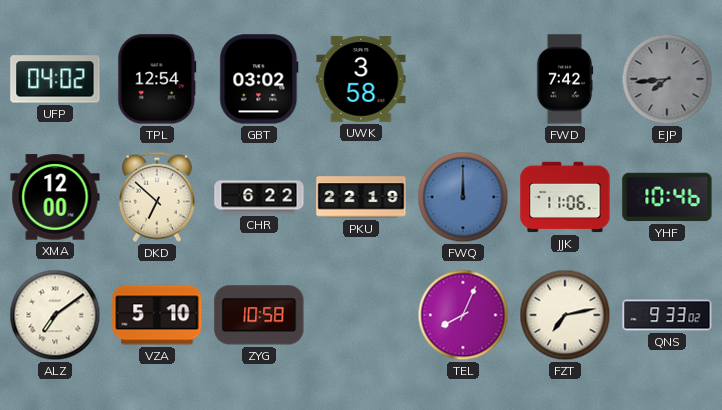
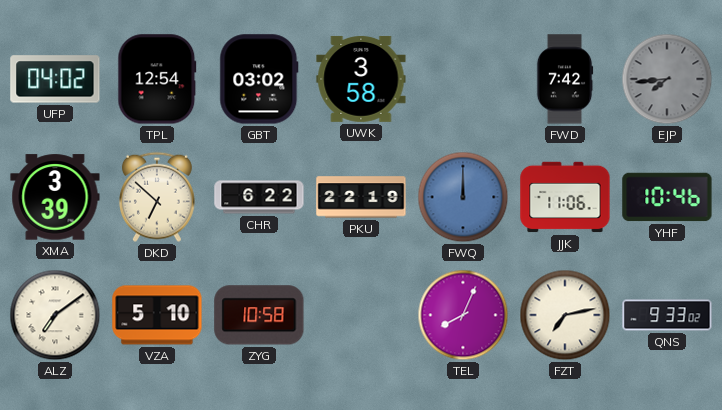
XMA: 12:00 -> 3:39 (55, 197)
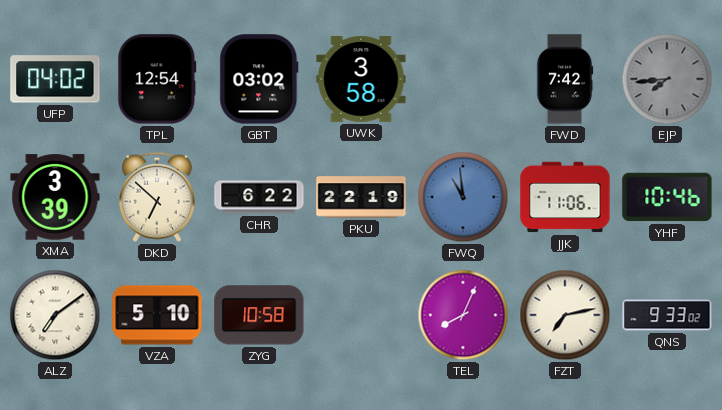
FWQ: 12:00 -> 10:59 (463, 197)
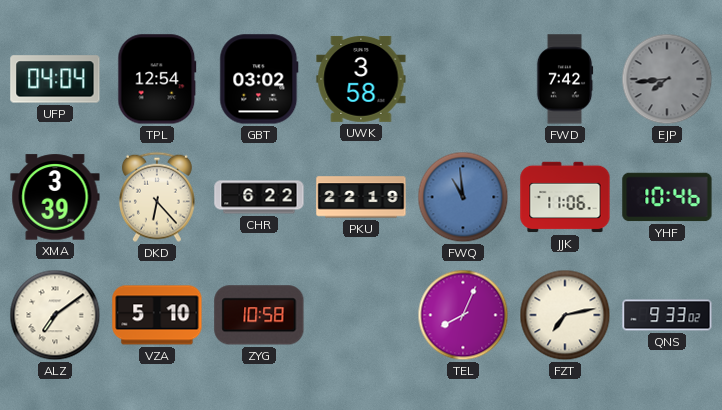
UFP: 04:02 -> 04:04 (55, 79)
DKD: 6:52 -> 6:23 (157, 197)
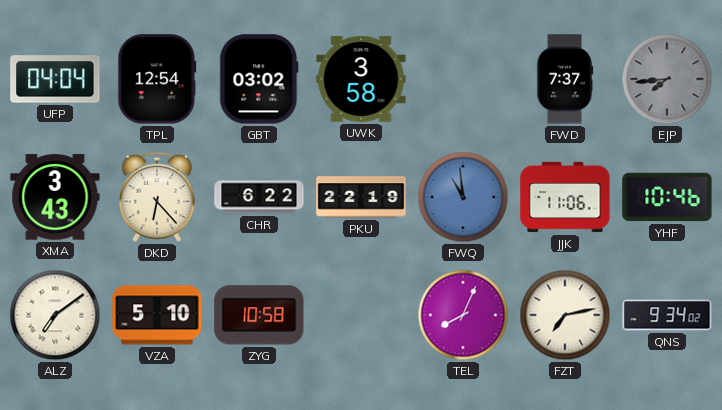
FWD: 7:42 -> 7:37 (565, 79)
XMA: 3:39 -> 3:43 (55, 197)
QNS: 9:33 -> 9:34 (667, 315)
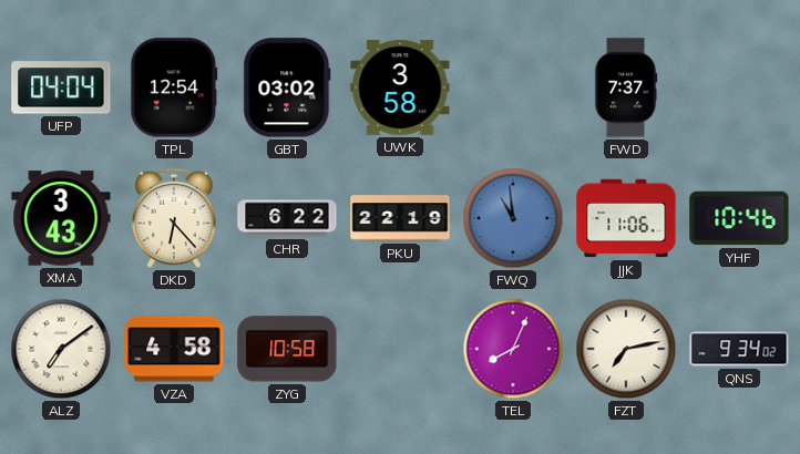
EJP: 7:44 -> none (667, 79)
VZA: 5:10 -> 4:58 (174, 349)
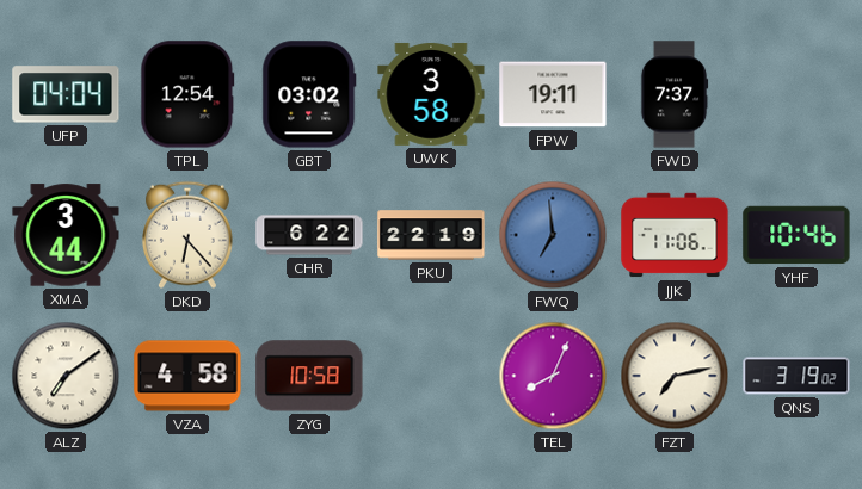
FPW: none -> 19:11 (553, 94)
XMA: 3:43 -> 3:44 (66, 235)
FWQ: 10:59 -> 6:59 (553, 235)
QNS: 9:34 -> 3:19 (796, 376)
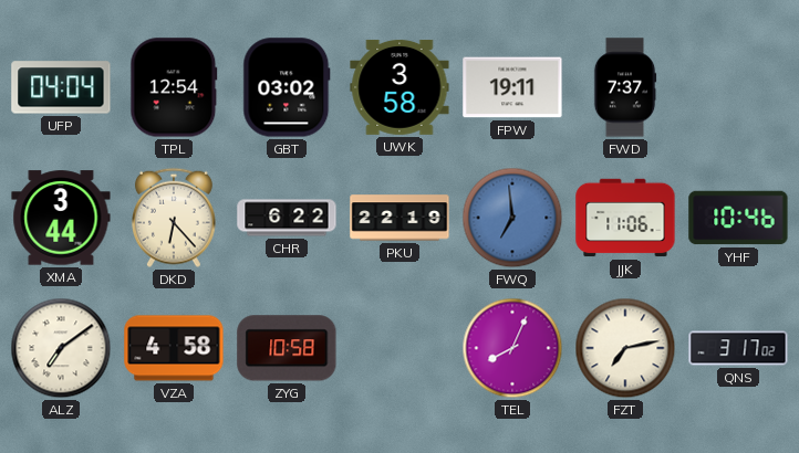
QNS: 3:19 -> 3:17 (738, 348)
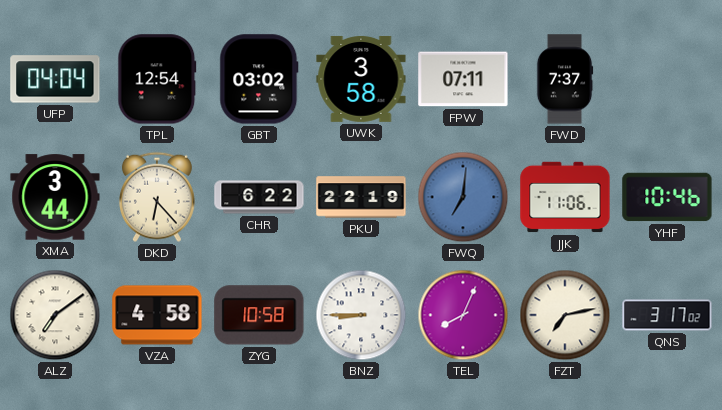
FPW: 19:11 -> 07:11 (463, 79)
FWQ: 6:59 -> 7:01 (463, 197)
BNZ: none -> 8:45 (361, 315)
